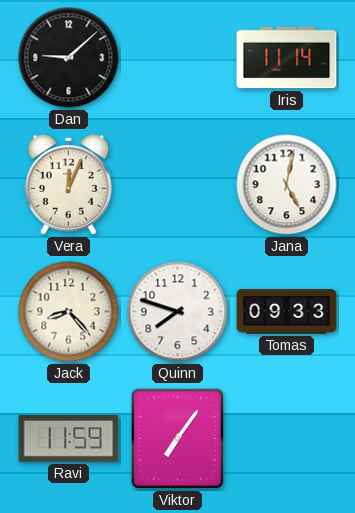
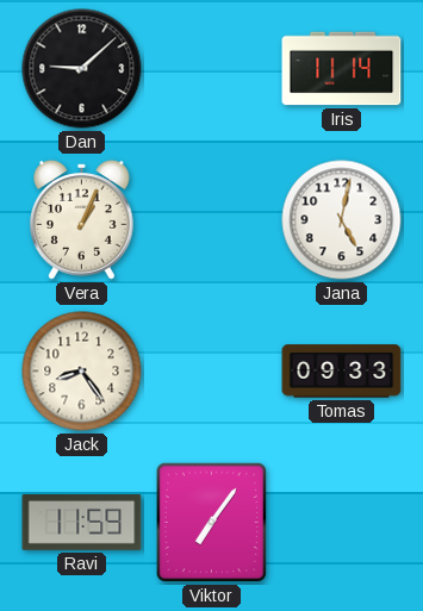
Vera: 12:04 -> 1:04 (82, 220)
Jack: 8:23 -> 8:24 (82, 372)
Quinn: 7:48 -> none (178, 312)
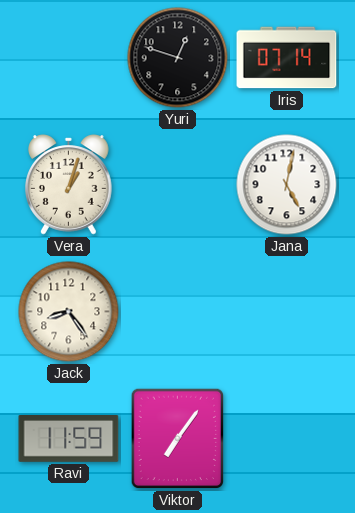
Dan: 9:08 -> none (82, 69)
Yuri: none -> 12:48 (178, 58)
Iris: 11:14 -> 07:14 (287, 58)
Vera: 1:04 -> 1:03 (69, 185)
Tomas: 09:33 -> none (342, 372)
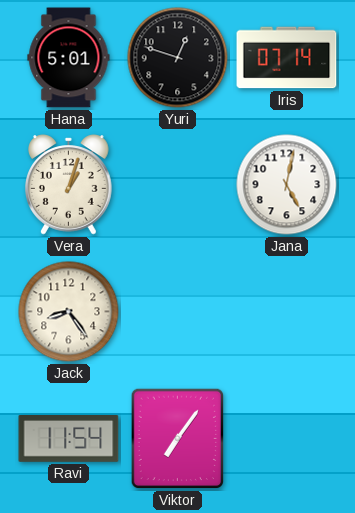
Hana: none -> 5:01 (69, 58)
Ravi: 11:59 -> 11:54 (69, 439)
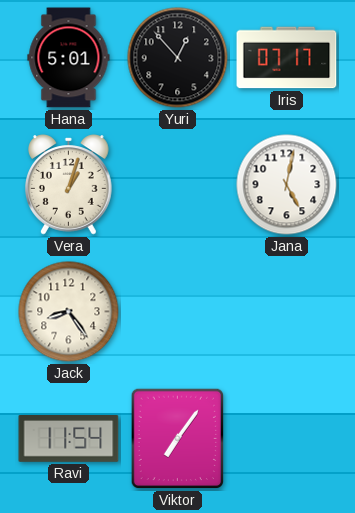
Yuri: 12:48 -> 12:53 (178, 58)
Iris: 07:14 -> 07:17 (287, 58)
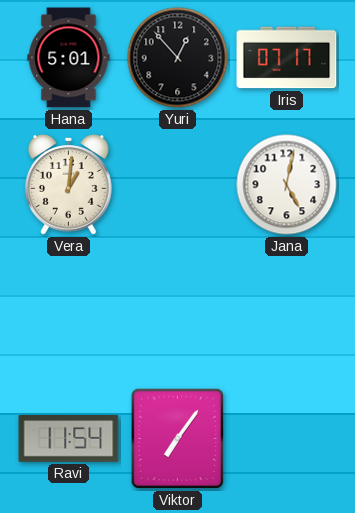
Vera: 1:03 -> 1:01 (69, 185)
Jack: 8:24 -> none (69, 312)
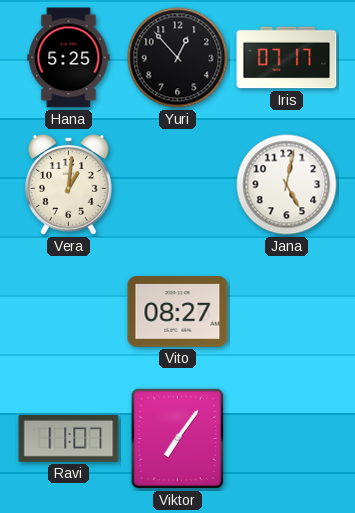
Hana: 5:01 -> 5:25 (69, 58)
Vito: none -> 08:27 (178, 312)
Ravi: 11:54 -> 11:07 (69, 439)
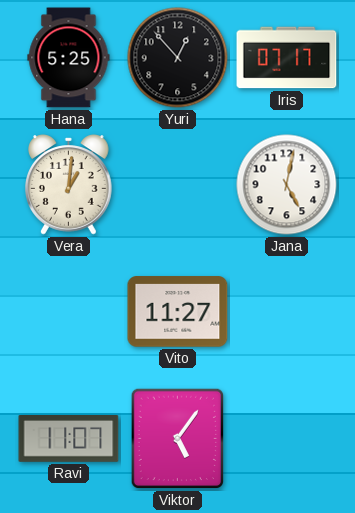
Vito: 08:27 -> 11:27 (178, 312)
Viktor: 7:06 -> 5:06 (177, 439)
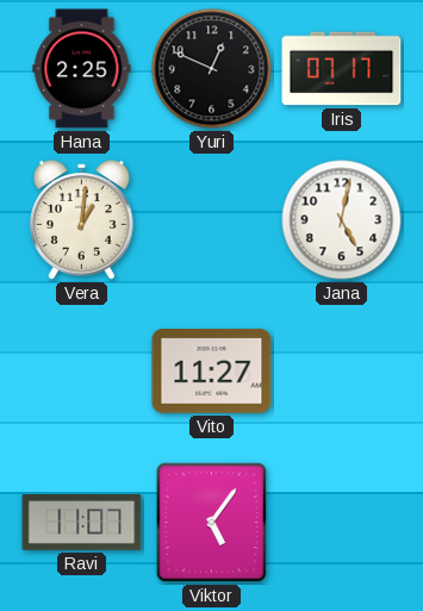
Hana: 5:25 -> 2:25 (82, 69)
Yuri: 12:53 -> 12:49 (212, 69)
